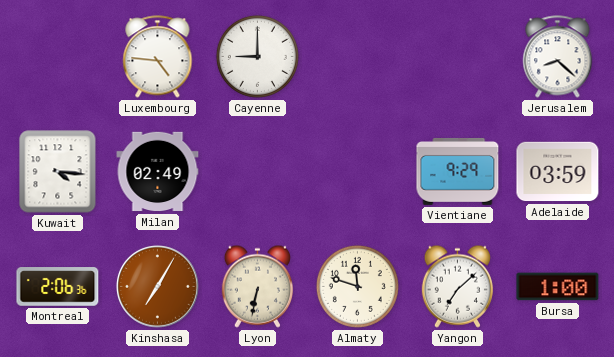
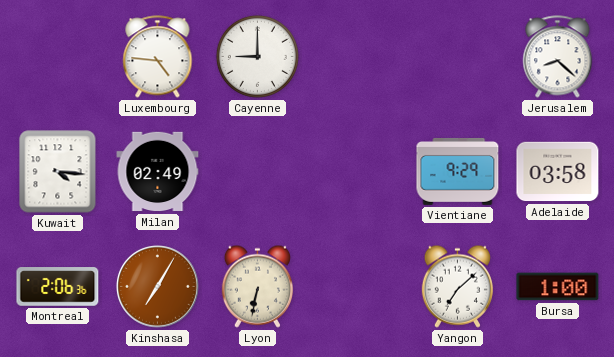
Adelaide: 03:59 -> 03:58 (558, 172)
Almaty: 11:48 -> none (357, 286)
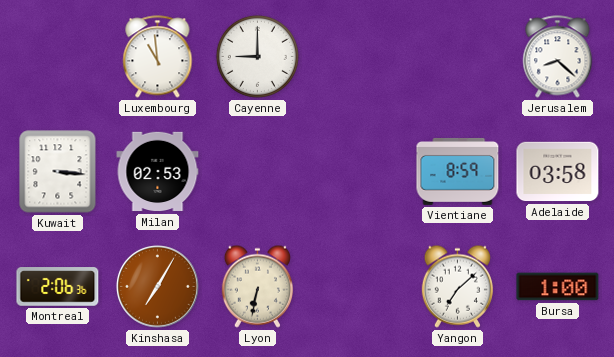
Luxembourg: 4:46 -> 10:59 (158, 57)
Kuwait: 4:16 -> 3:16 (58, 172)
Milan: 02:49 -> 02:53 (158, 172)
Vientiane: 9:29 -> 8:59 (458, 171)
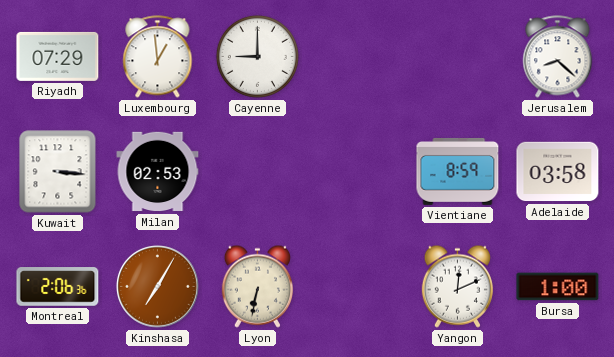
Riyadh: none -> 07:29 (58, 56)
Luxembourg: 10:59 -> 12:59 (158, 57)
Yangon: 7:08 -> 12:11 (457, 286)
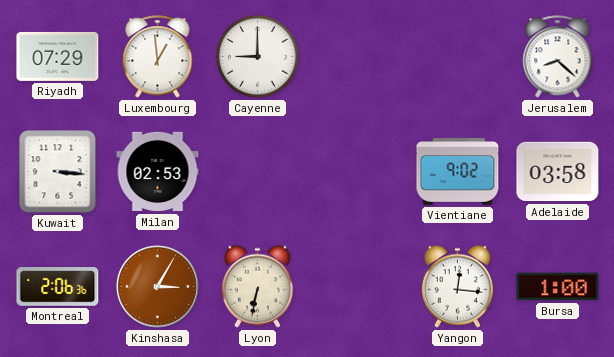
Vientiane: 8:59 -> 9:02 (458, 171)
Kinshasa: 7:05 -> 3:05 (157, 286)
Yangon: 12:11 -> 12:16 (457, 286)
